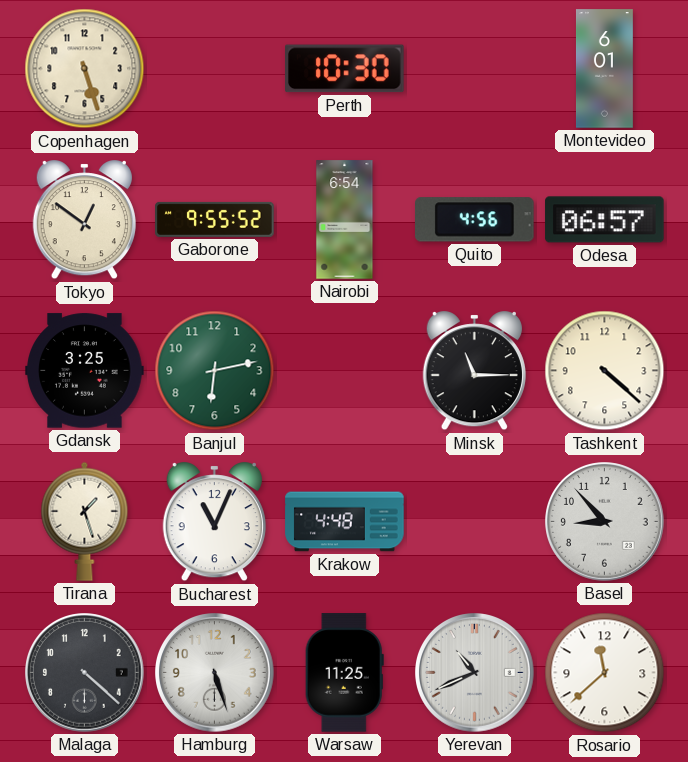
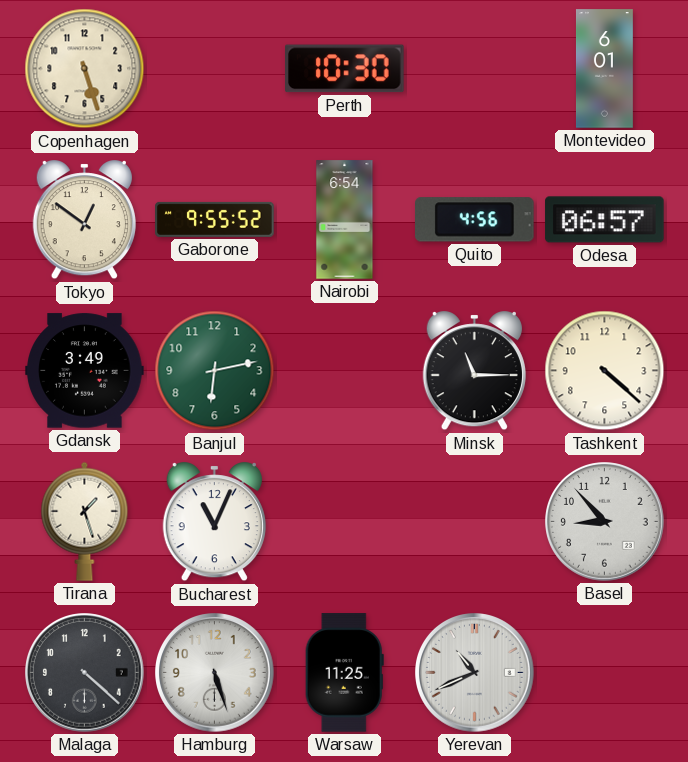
Gdansk: 3:25 -> 3:49 (85, 371)
Krakow: 4:48 -> none (345, 522)
Rosario: 11:38 -> none (605, 673)
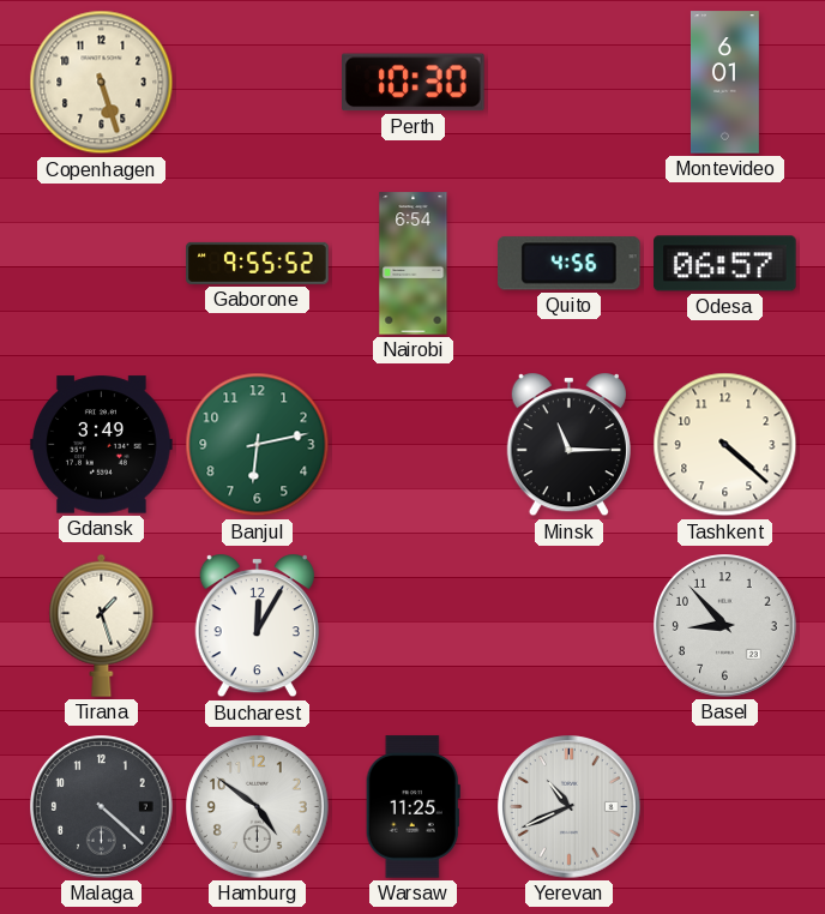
Tokyo: 12:51 -> none (84, 220)
Bucharest: 11:04 -> 12:05 (257, 626)
Hamburg: 5:27 -> 4:51 (258, 807)
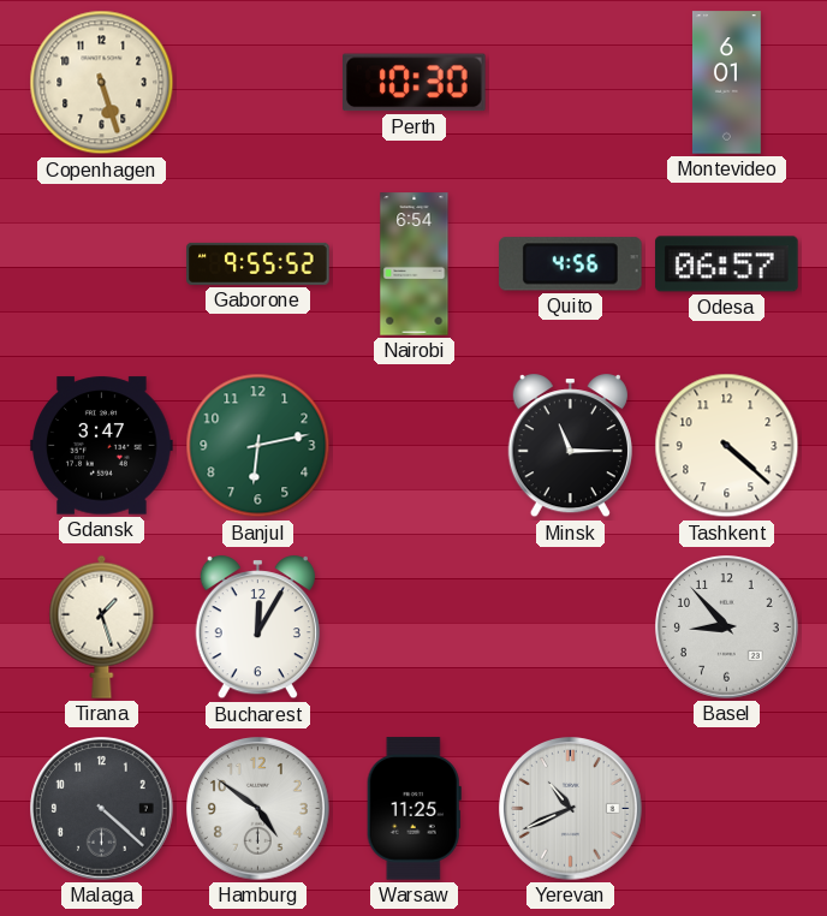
Gdansk: 3:49 -> 3:47 (102, 446)
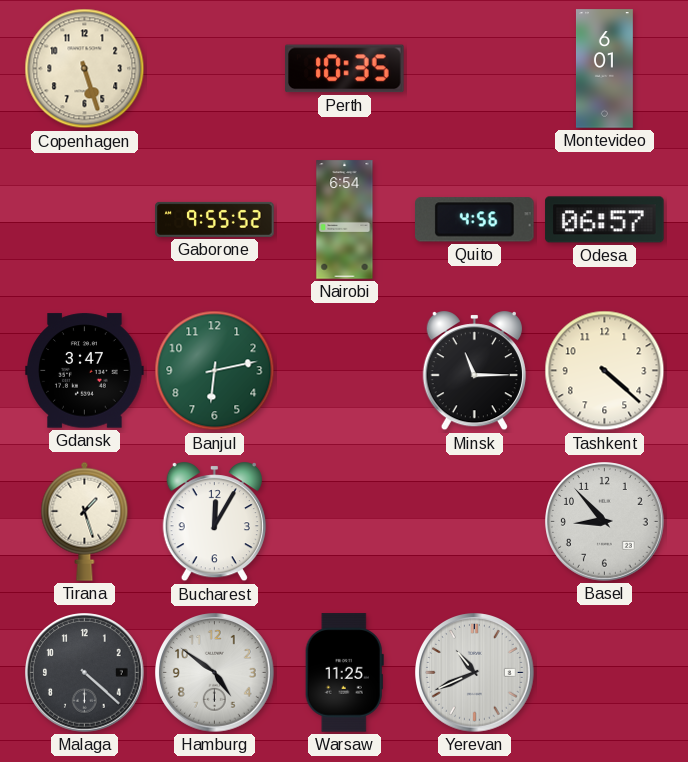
Perth: 10:30 -> 10:35 (345, 69)
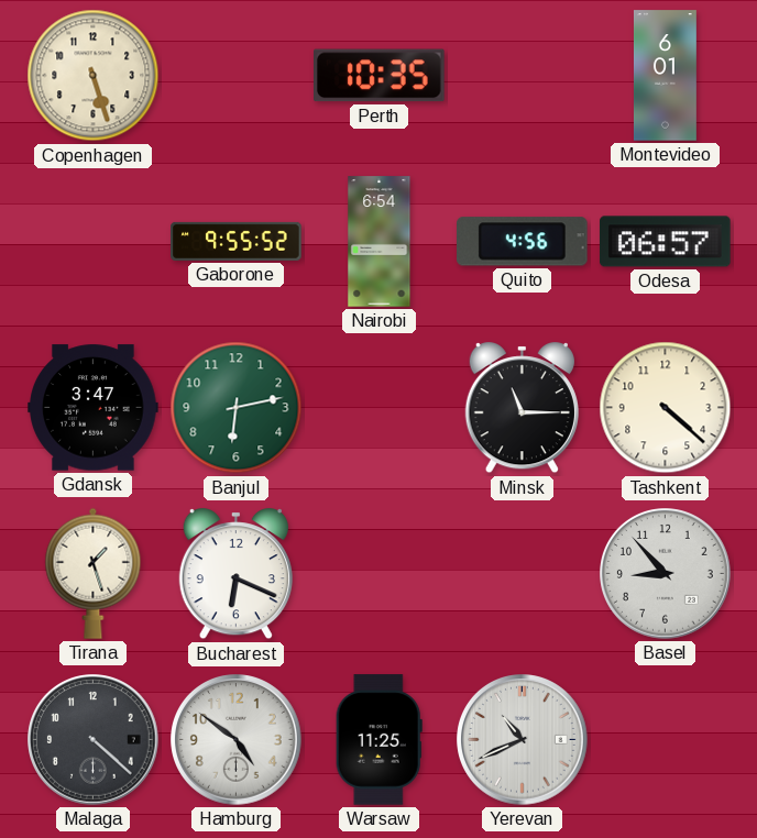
Bucharest: 12:05 -> 6:19 (235, 574)
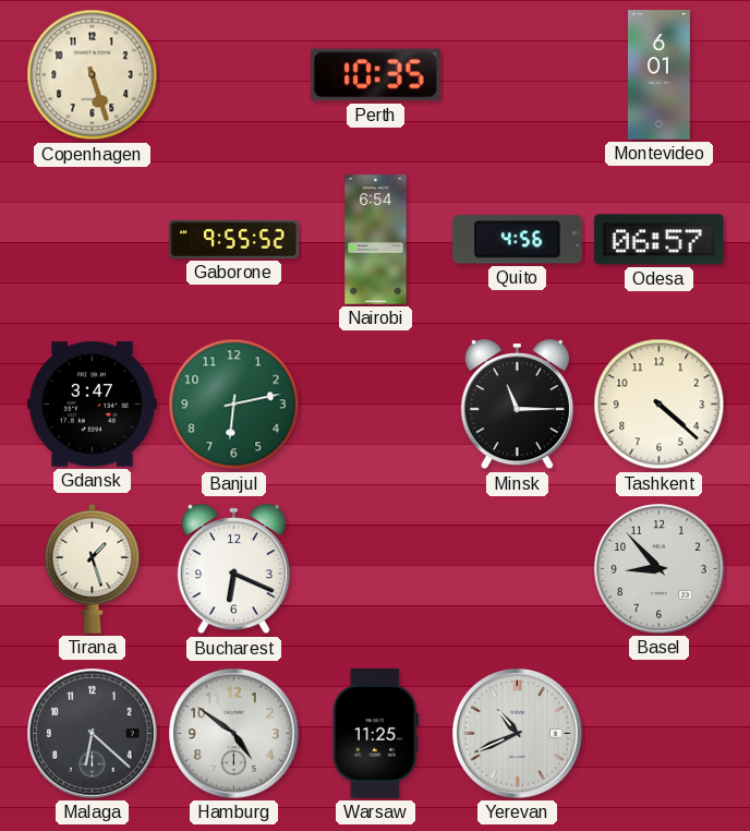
Malaga: 4:22 -> 6:22 (93, 734)
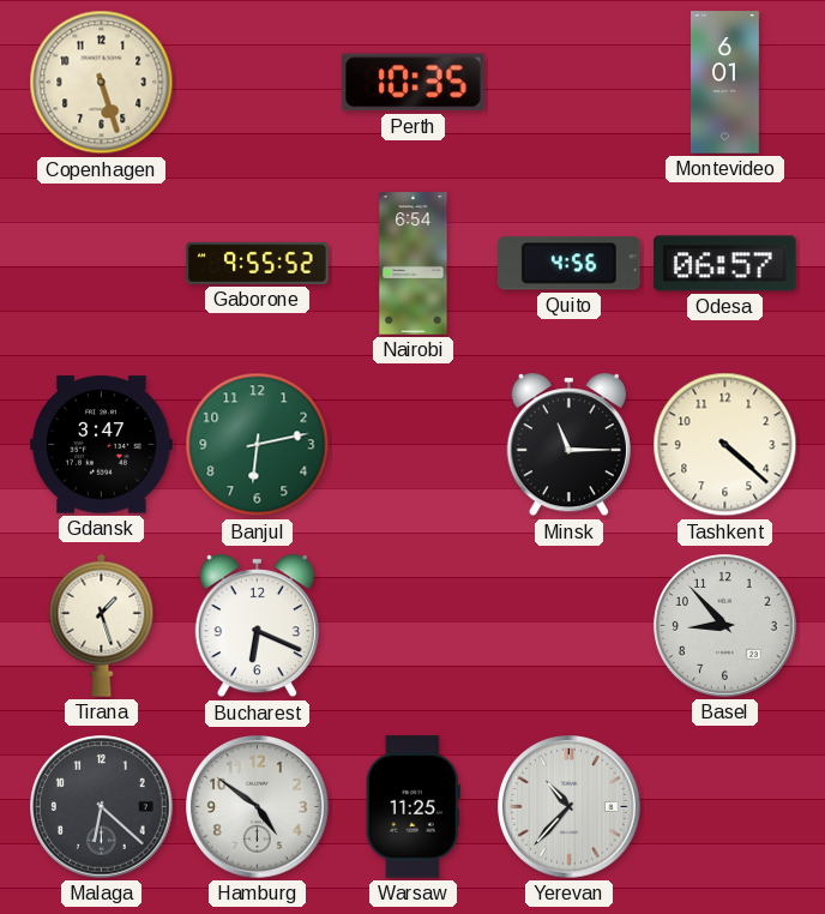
Yerevan: 10:41 -> 10:37 (570, 807)
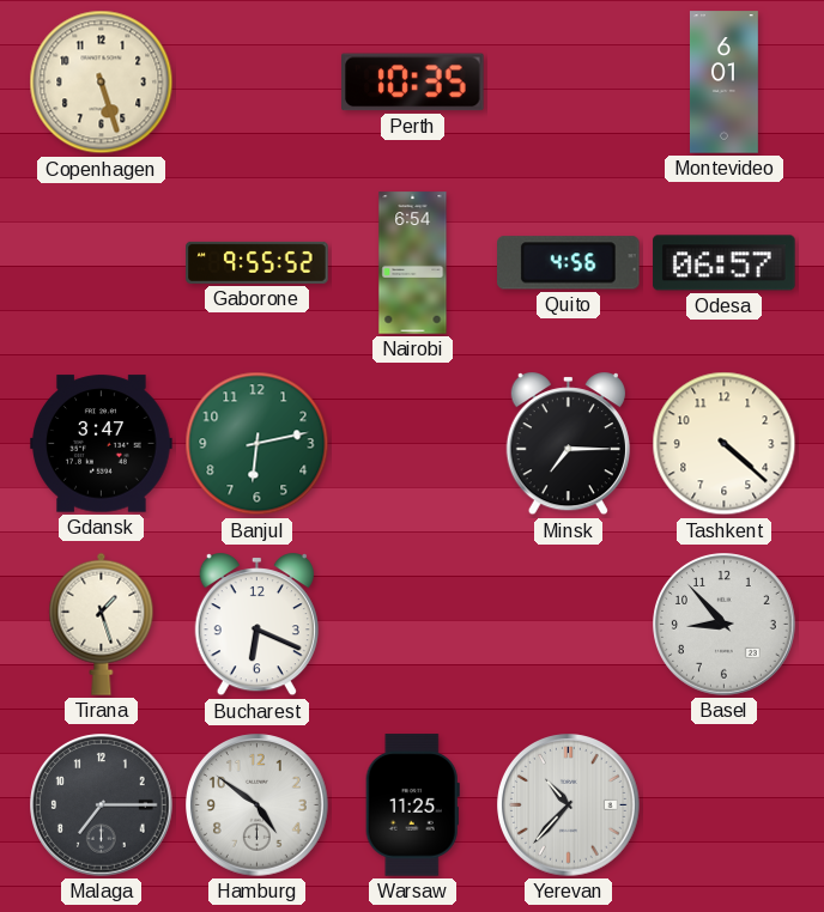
Minsk: 11:15 -> 7:15 (568, 444)
Malaga: 6:22 -> 7:15 (102, 805)
